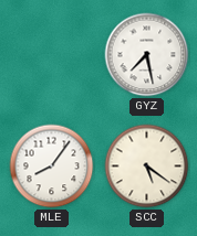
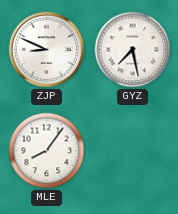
ZJP: none -> 8:49 (47, 50)
SCC: 5:21 -> none (147, 167)
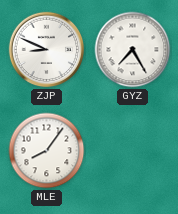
GYZ: 7:28 -> 7:25 (133, 50)
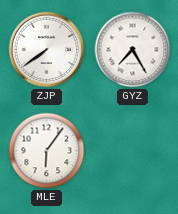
ZJP: 8:49 -> 7:39 (47, 50)
MLE: 8:06 -> 6:06 (47, 151)
